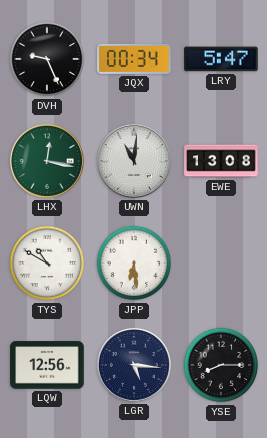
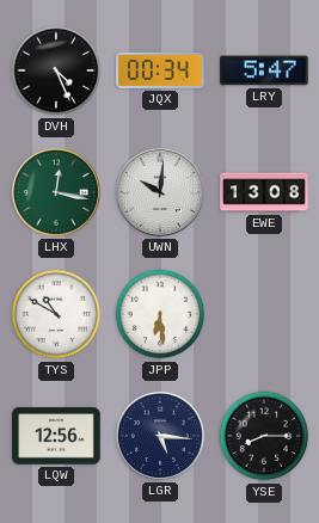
DVH: 9:26 -> 4:26 (56, 70)
UWN: 11:01 -> 10:01 (160, 192)
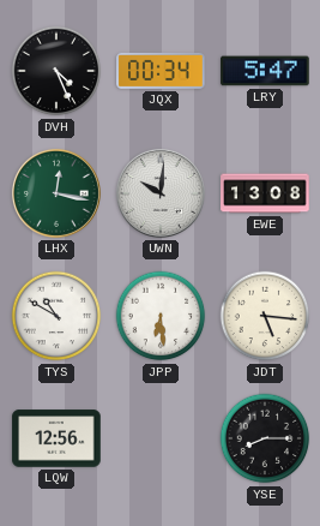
JDT: none -> 5:16 (265, 316)
LGR: 5:16 -> none (160, 436)
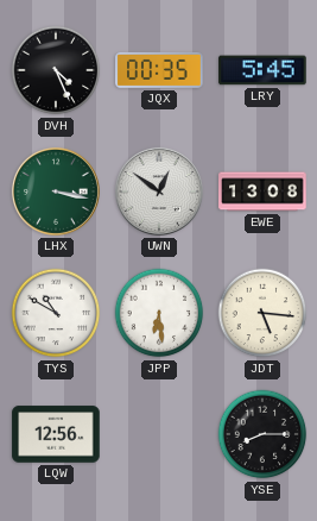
JQX: 00:34 -> 00:35 (159, 70)
LRY: 5:47 -> 5:45 (262, 70)
LHX: 12:17 -> 3:17 (56, 192)
UWN: 10:01 -> 12:51 (159, 192)
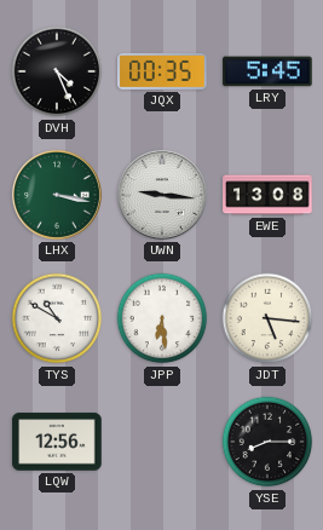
UWN: 12:51 -> 9:16 (162, 195)
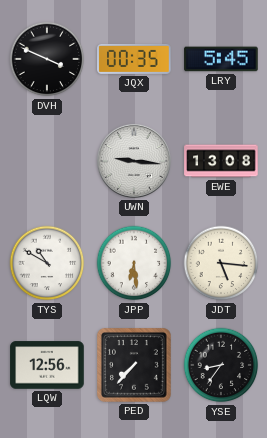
DVH: 4:26 -> 3:49 (47, 59)
LHX: 3:17 -> none (57, 195)
PED: none -> 7:37 (135, 366)
YSE: 8:15 -> 8:36 (221, 365)
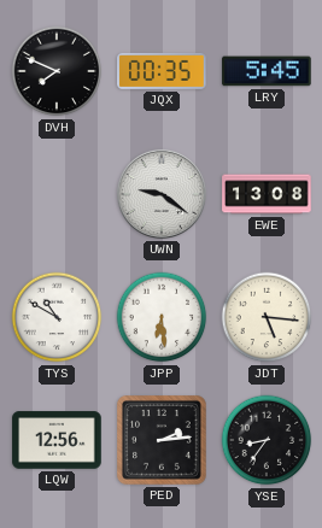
DVH: 3:49 -> 7:49 (57, 71)
UWN: 9:16 -> 9:21 (162, 194)
PED: 7:37 -> 2:14 (163, 441)
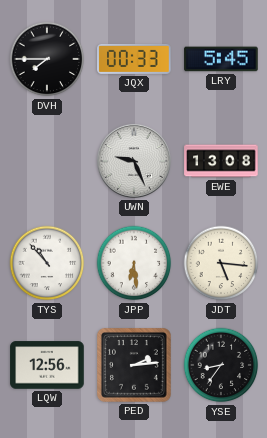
DVH: 7:49 -> 7:45 (47, 59)
JQX: 00:35 -> 00:33 (134, 59)
UWN: 9:21 -> 9:26 (134, 161)
TYS: 10:50 -> 10:53 (47, 263)
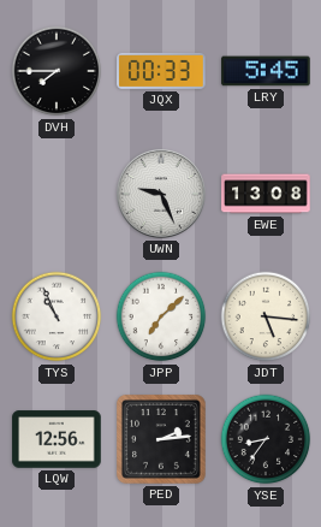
TYS: 10:53 -> 10:56 (57, 316)
JPP: 6:29 -> 7:08 (161, 316)
